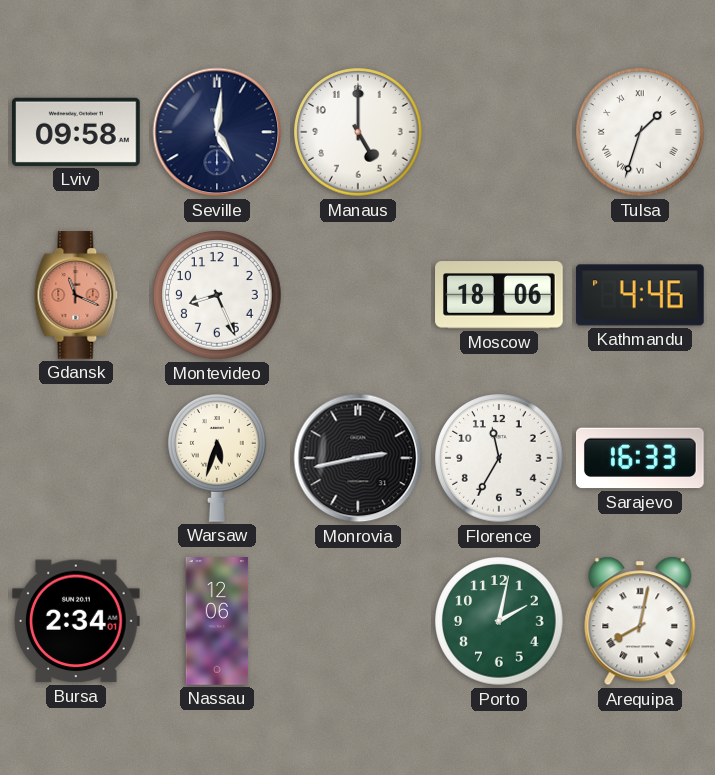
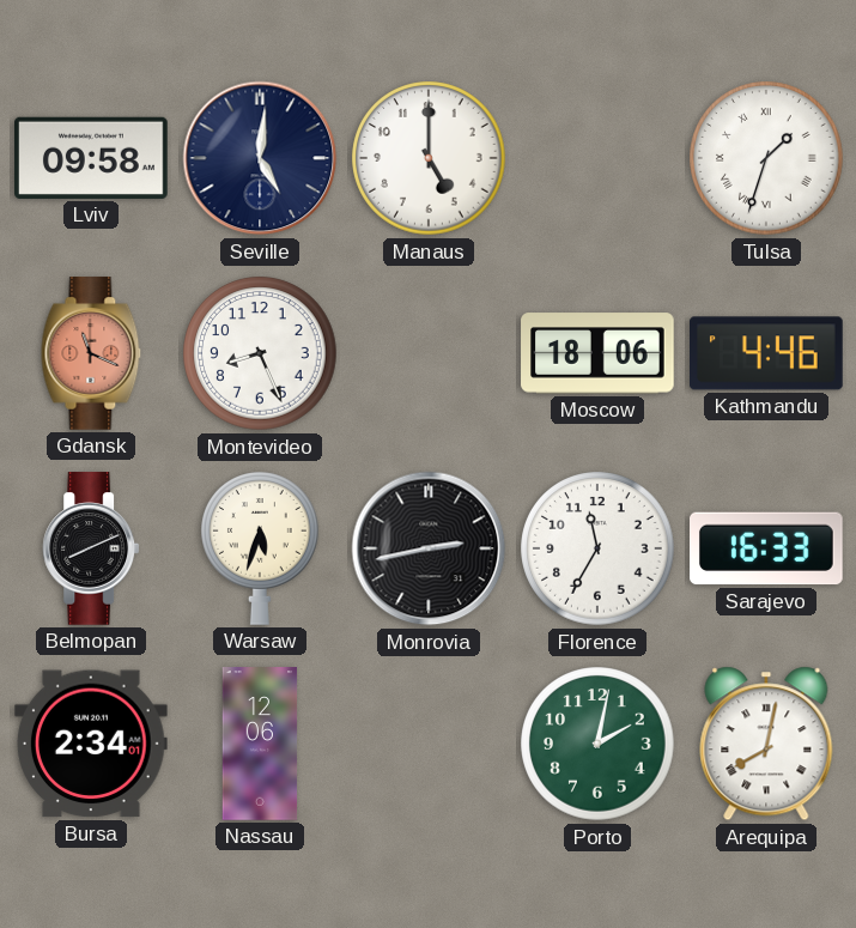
Belmopan: none -> 8:11 (91, 548)
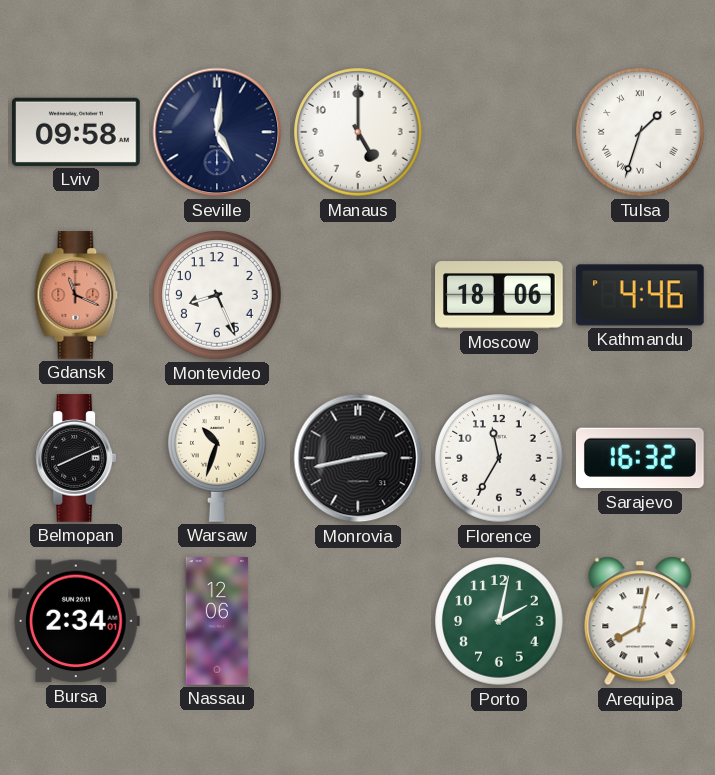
Warsaw: 5:33 -> 10:33 (218, 458)
Sarajevo: 16:33 -> 16:32 (641, 458)
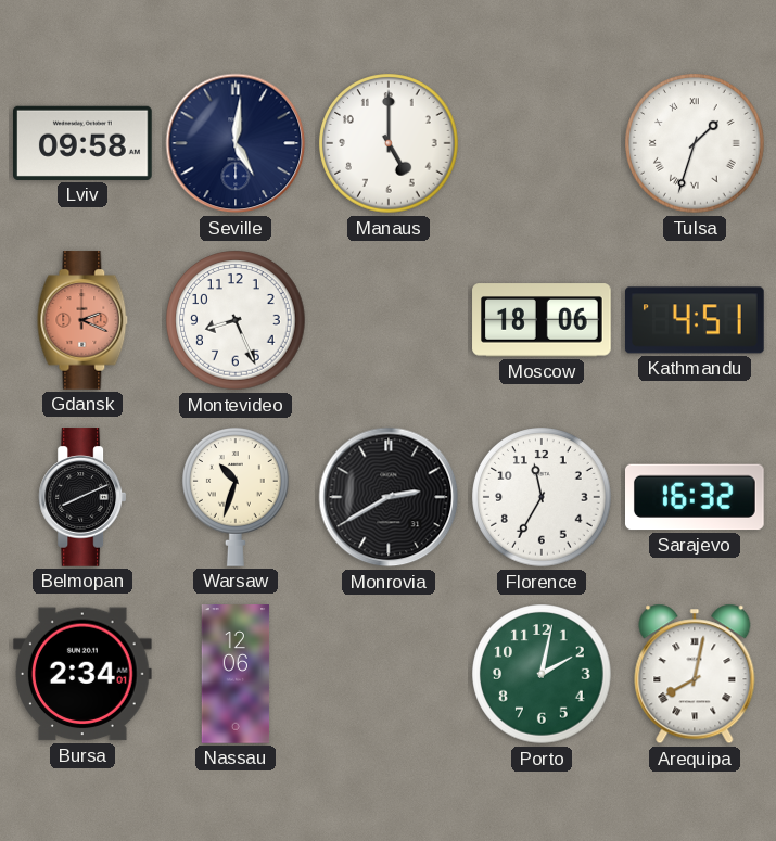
Gdansk: 11:19 -> 2:19 (82, 320)
Kathmandu: 4:46 -> 4:51 (696, 320)
Monrovia: 2:43 -> 2:40 (389, 497)
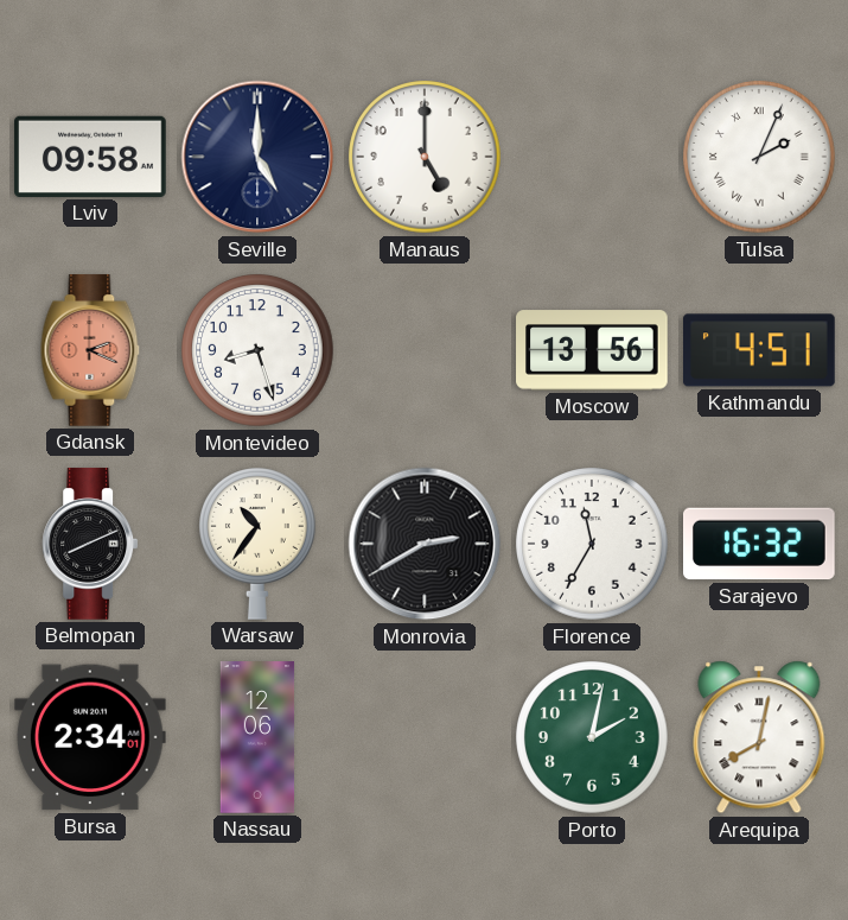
Seville: 5:01 -> 5:00 (257, 157)
Tulsa: 1:33 -> 2:04 (759, 157)
Montevideo: 8:26 -> 8:27 (257, 350)
Moscow: 18:06 -> 13:56 (592, 350)
Warsaw: 10:33 -> 10:36 (259, 544)
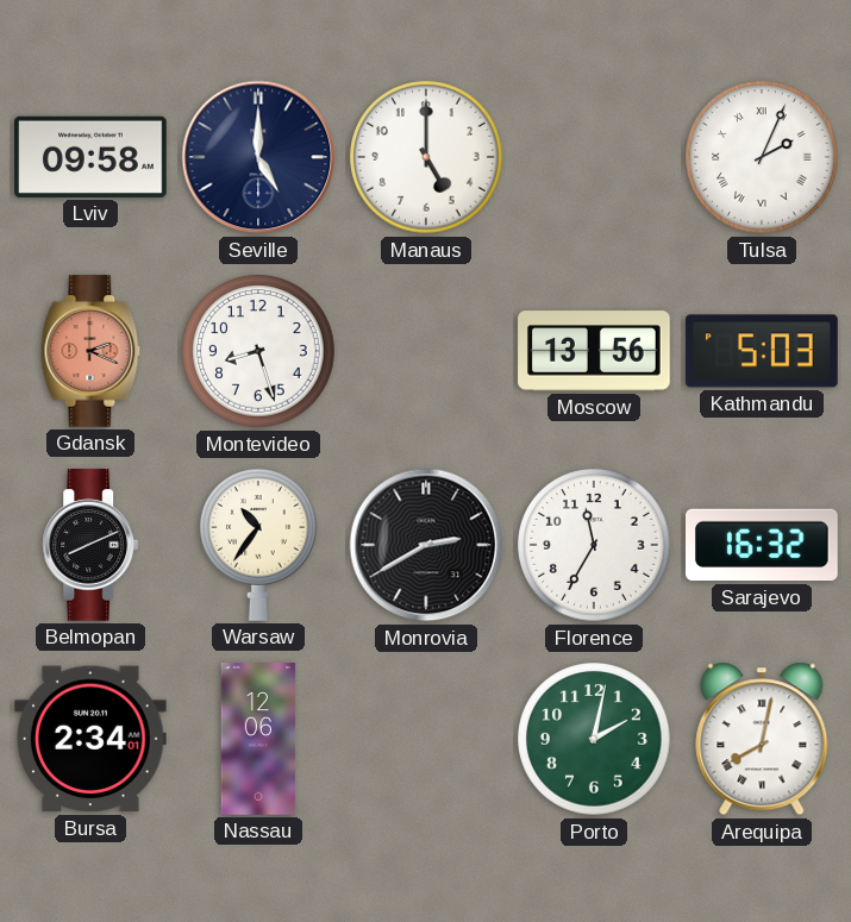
Kathmandu: 4:51 -> 5:03 (763, 351)
